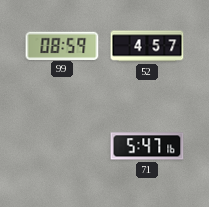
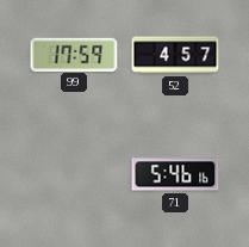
99: 08:59 -> 17:59 (74, 54)
71: 5:47 -> 5:46 (175, 174)
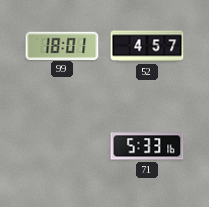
99: 17:59 -> 18:01 (62, 45)
71: 5:46 -> 5:33 (147, 146)
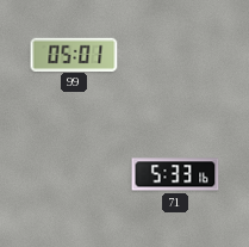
99: 18:01 -> 05:01 (74, 54)
52: 4:57 -> none (147, 46)
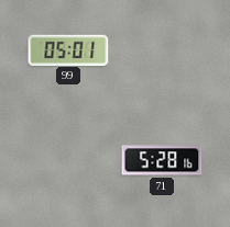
71: 5:33 -> 5:28 (162, 160)
